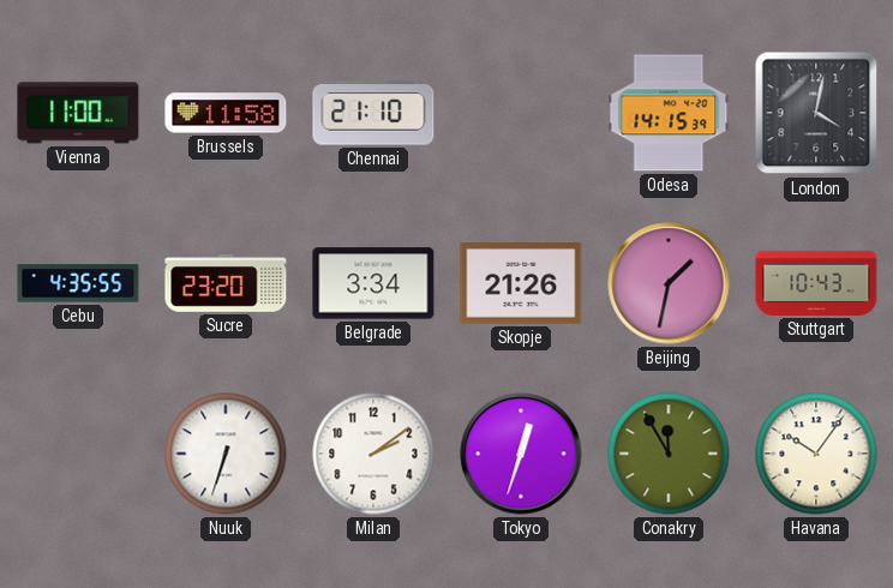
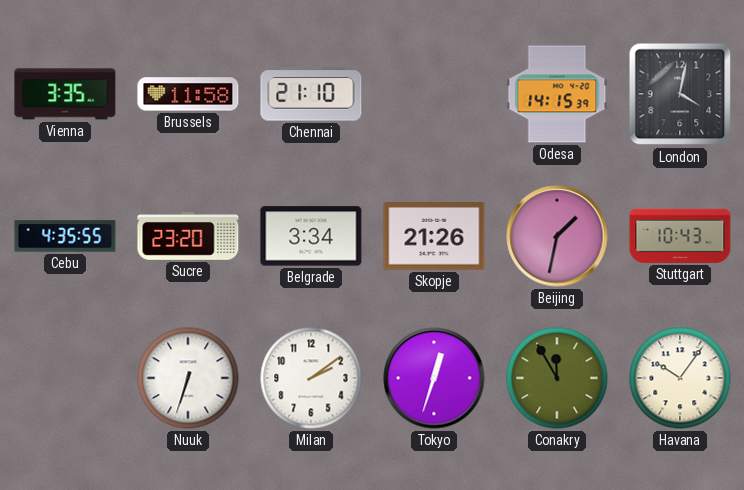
Vienna: 11:00 -> 3:35 (65, 94)
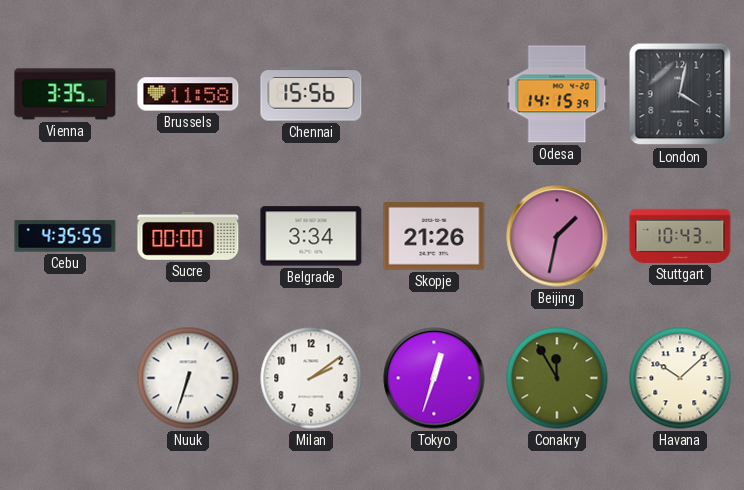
Chennai: 21:10 -> 15:56 (311, 94)
Sucre: 23:20 -> 00:00 (188, 236)
Havana: 10:06 -> 10:08 (680, 378)
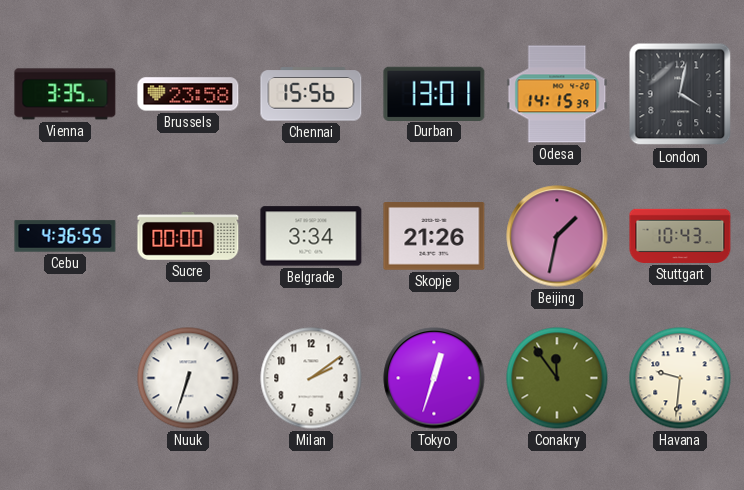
Brussels: 11:58 -> 23:58 (188, 94)
Durban: none -> 13:01 (434, 93)
Cebu: 4:35 -> 4:36 (65, 236)
Conakry: 11:55 -> 11:54 (557, 378)
Havana: 10:08 -> 9:31 (680, 378)
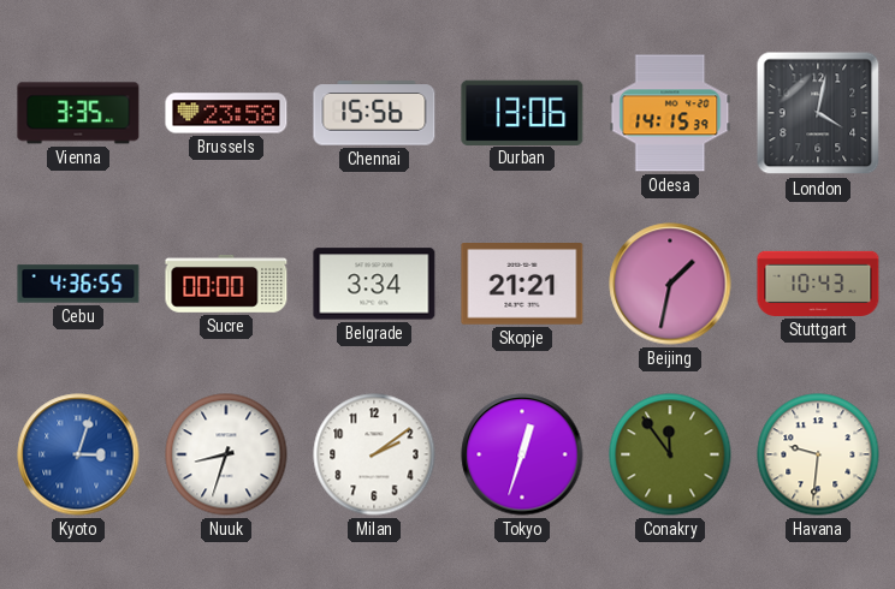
Durban: 13:01 -> 13:06 (522, 112)
Skopje: 21:26 -> 21:21 (522, 285)
Kyoto: none -> 3:03 (78, 454)
Nuuk: 6:33 -> 8:33 (226, 454)
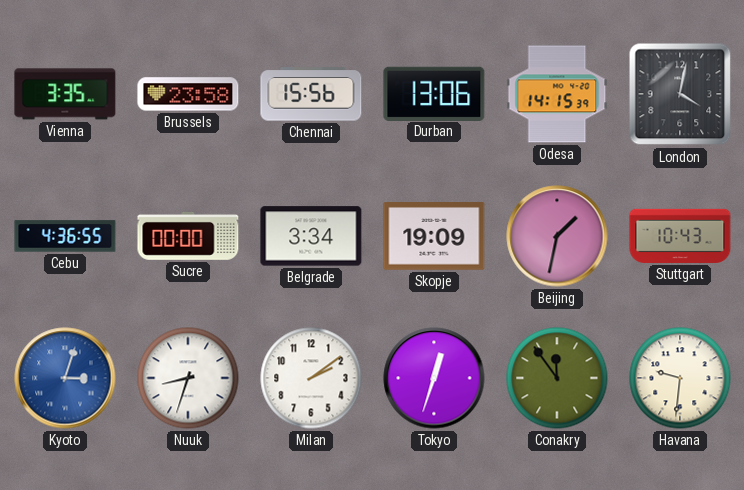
Skopje: 21:21 -> 19:09 (434, 237)
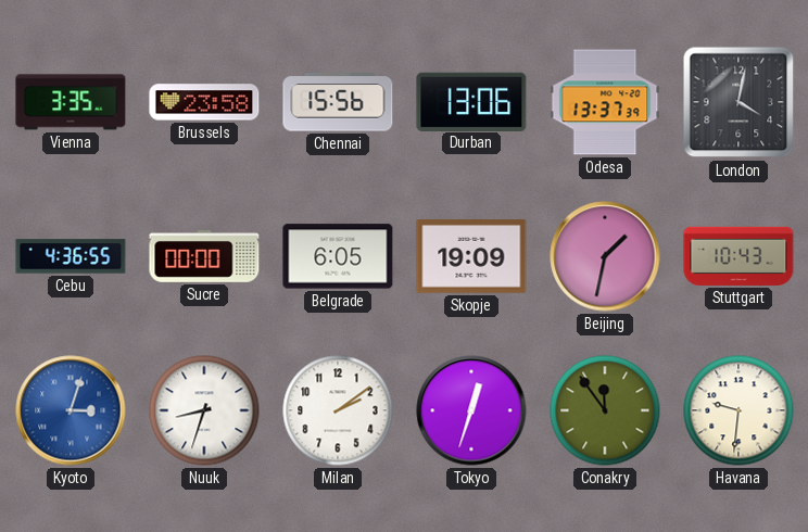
Odesa: 14:15 -> 13:37 (605, 102)
Belgrade: 3:34 -> 6:05 (338, 256)
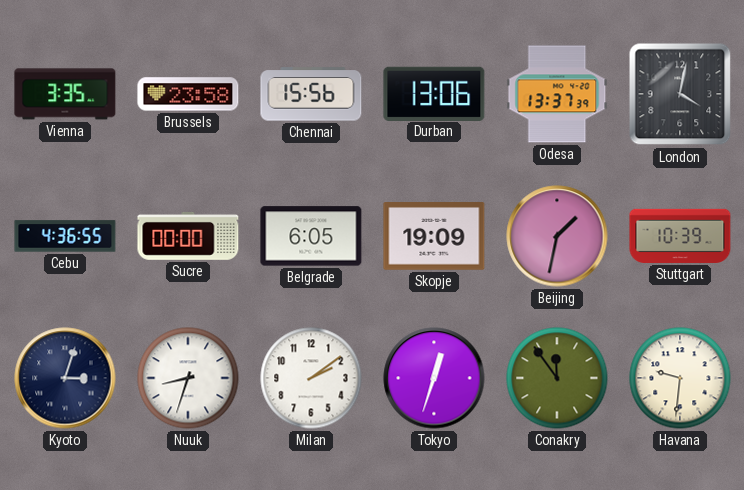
Stuttgart: 10:43 -> 10:39 (680, 236)
Kyoto dial: blue -> navy (65, 378)
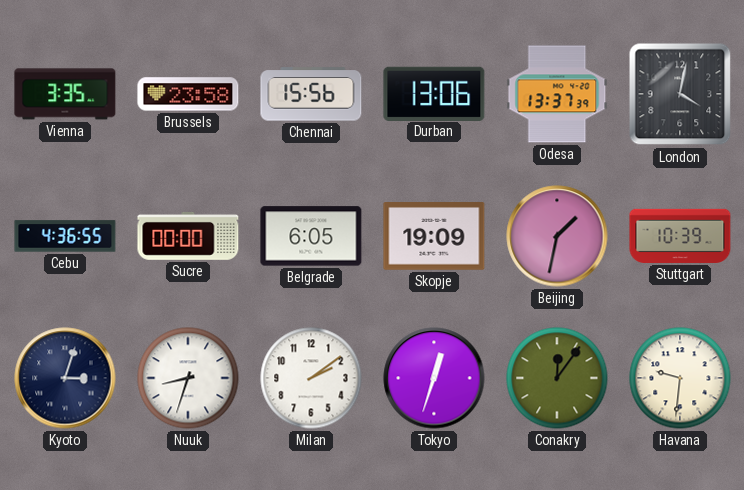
Conakry: 11:54 -> 12:06 (557, 378)
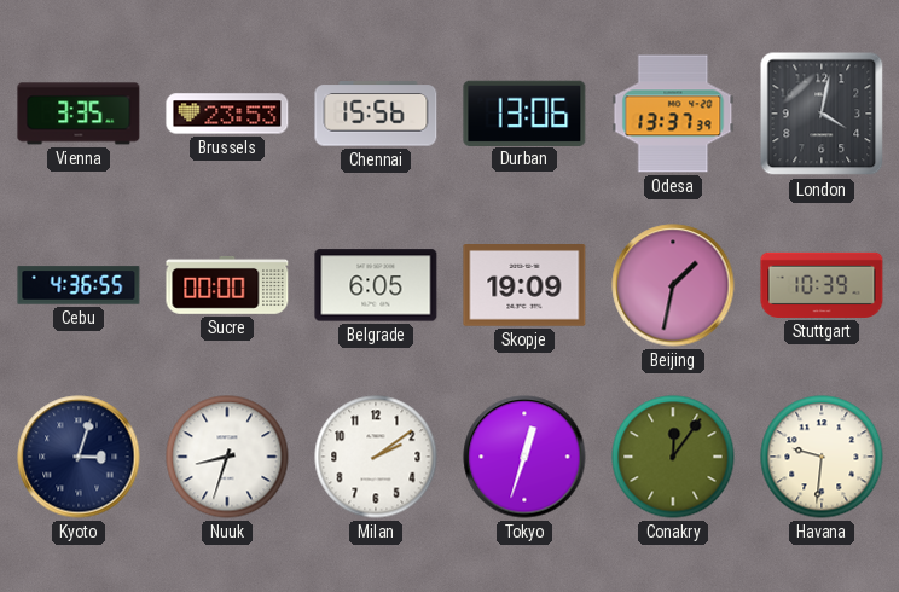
Brussels: 23:58 -> 23:53 (227, 114)
